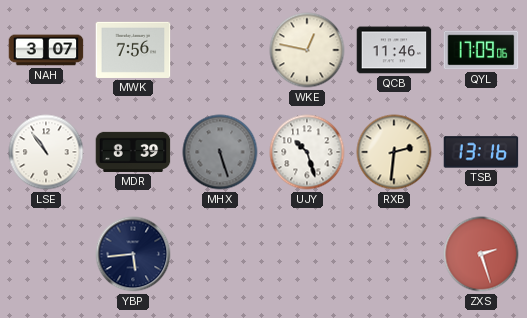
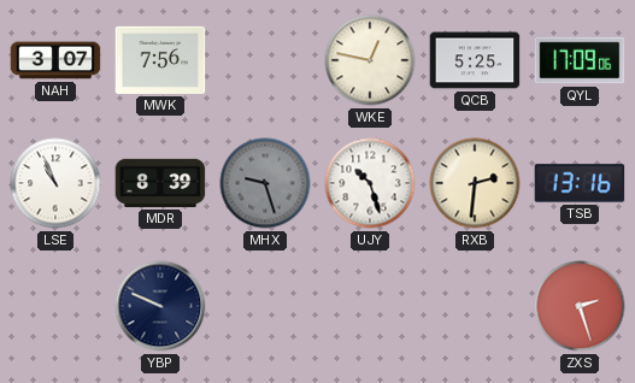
QCB: 11:46 -> 5:25 (475, 60)
LSE: 10:54 -> 10:56 (55, 183)
MHX: 5:27 -> 9:27 (265, 183)
YBP: 5:44 -> 9:49 (160, 306)
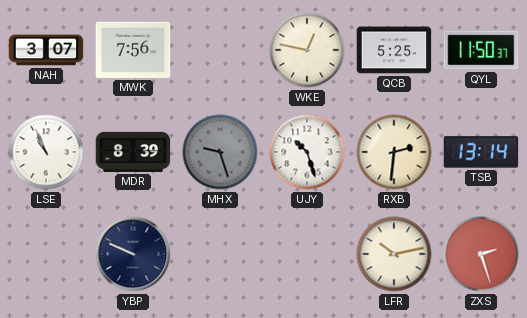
QYL: 17:09 -> 11:50 (481, 50)
TSB: 13:16 -> 13:14 (481, 152)
LFR: none -> 10:13 (394, 254)
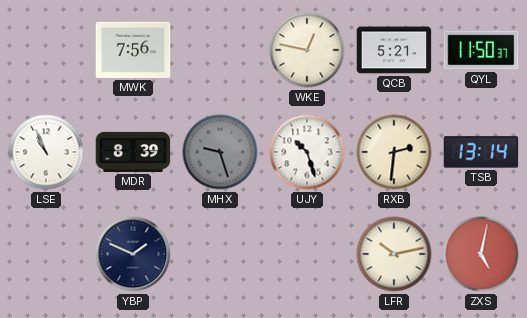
NAH: 3:07 -> none (46, 50)
QCB: 5:25 -> 5:21 (394, 50)
YBP: 9:49 -> 1:49 (133, 254)
ZXS: 2:27 -> 5:02 (481, 254)
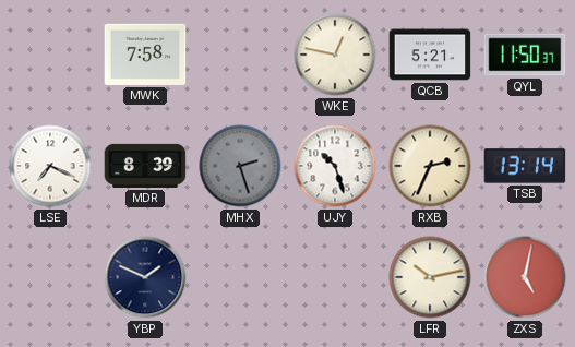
MWK: 7:56 -> 7:58 (145, 55)
LSE: 10:56 -> 7:19 (50, 166)
MHX: 9:27 -> 2:27 (240, 166)
RXB: 2:31 -> 2:34 (430, 166)
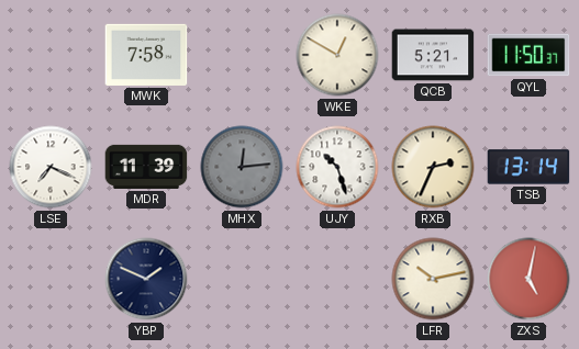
WKE: 12:47 -> 12:50 (337, 55)
MDR: 8:39 -> 11:39 (146, 167)
MHX: 2:27 -> 12:14 (242, 167)
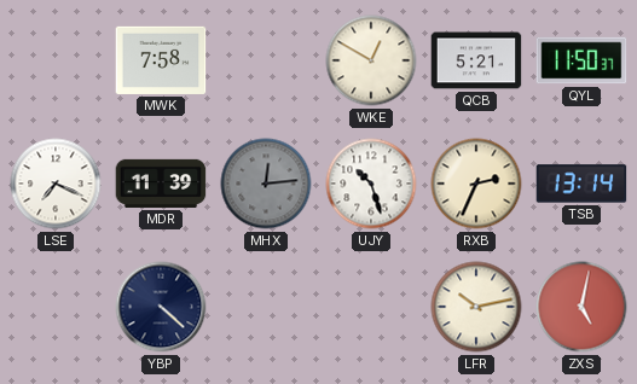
YBP: 1:49 -> 4:22 (161, 307)
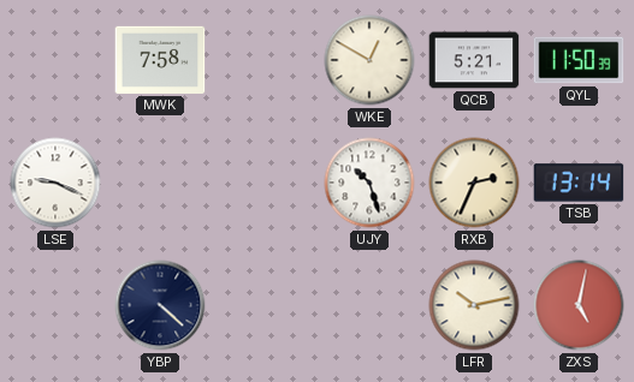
QYL: 11:50:37 -> 11:50:39 (579, 60)
LSE: 7:19 -> 9:19 (55, 183)
MDR: 11:39 -> none (161, 184)
MHX: 12:14 -> none (266, 184)
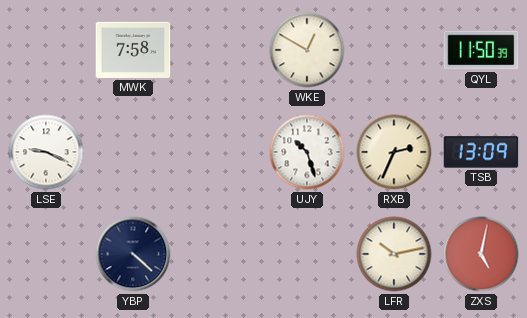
QCB: 5:21 -> none (474, 60)
TSB: 13:14 -> 13:09 (481, 152)
